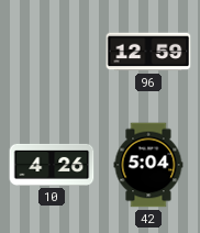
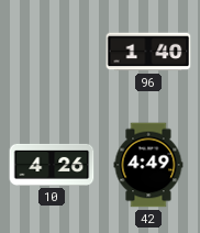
96: 12:59 -> 1:40 (148, 52)
42: 5:04 -> 4:49 (148, 165)
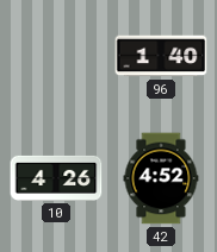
42: 4:49 -> 4:52 (161, 178)
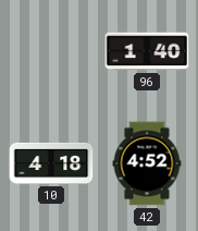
10: 4:26 -> 4:18 (51, 163)
